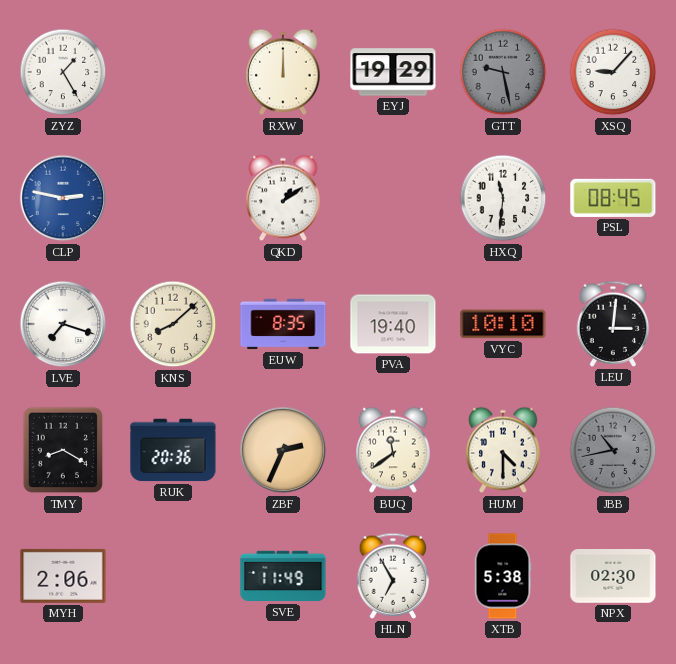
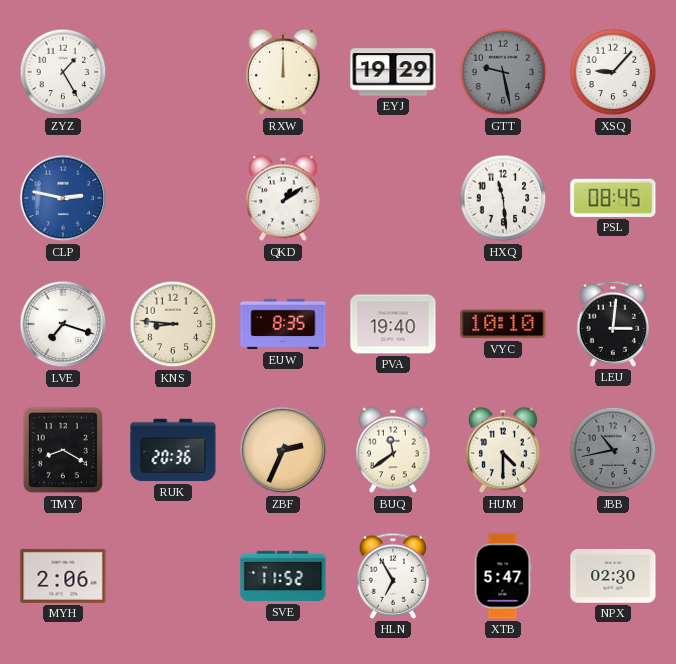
HXQ: 11:31 -> 11:29 (503, 198)
KNS: 8:08 -> 8:46 (173, 324)
SVE: 11:49 -> 11:52 (283, 576)
XTB: 5:38 -> 5:47 (503, 576)
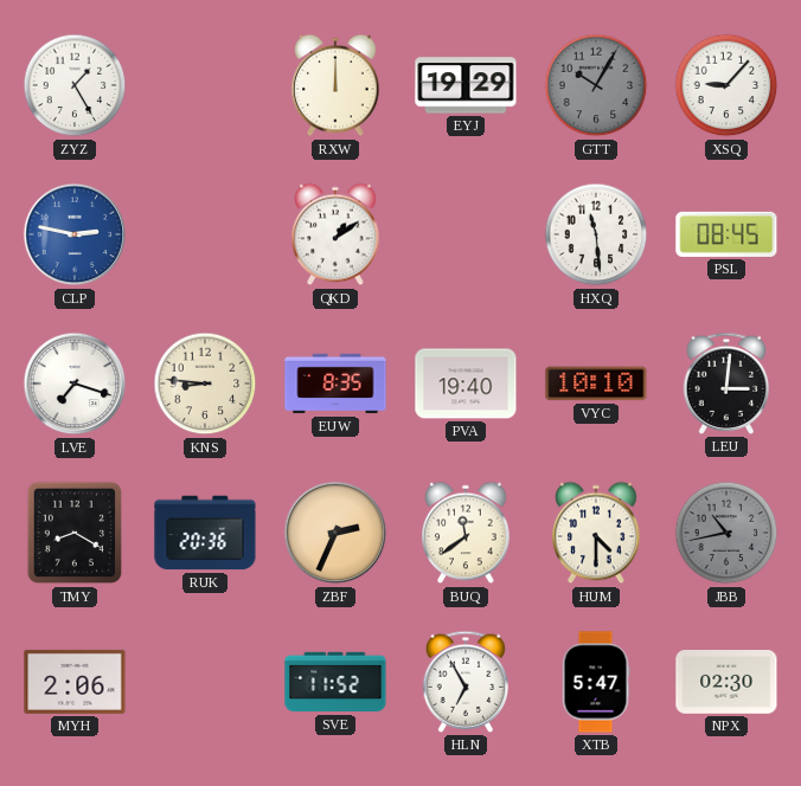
GTT: 9:28 -> 10:05 (596, 85)
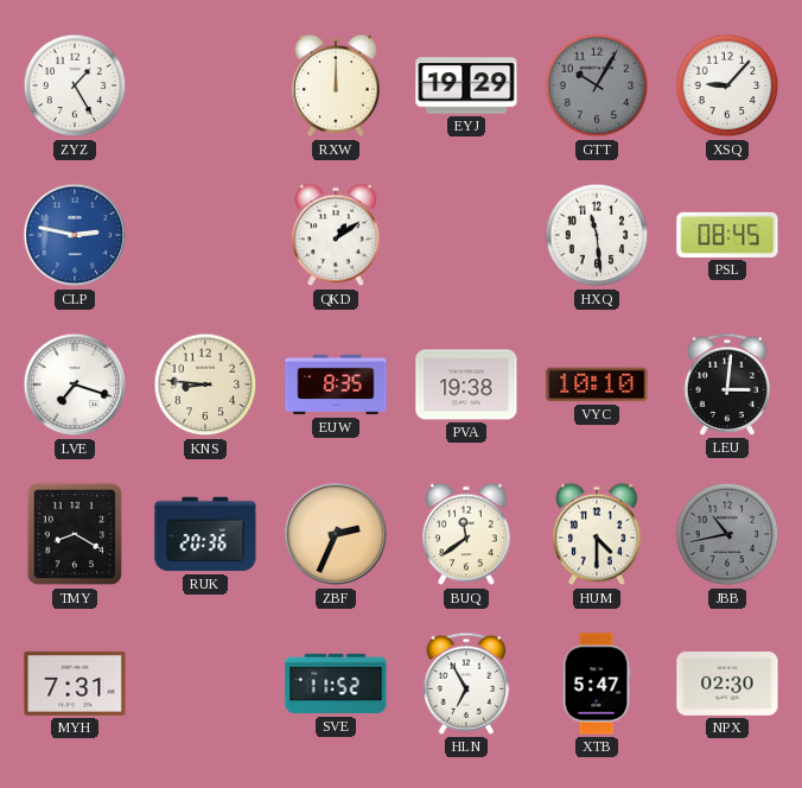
PVA: 19:40 -> 19:38 (466, 385)
MYH: 2:06 -> 7:31 (75, 684)
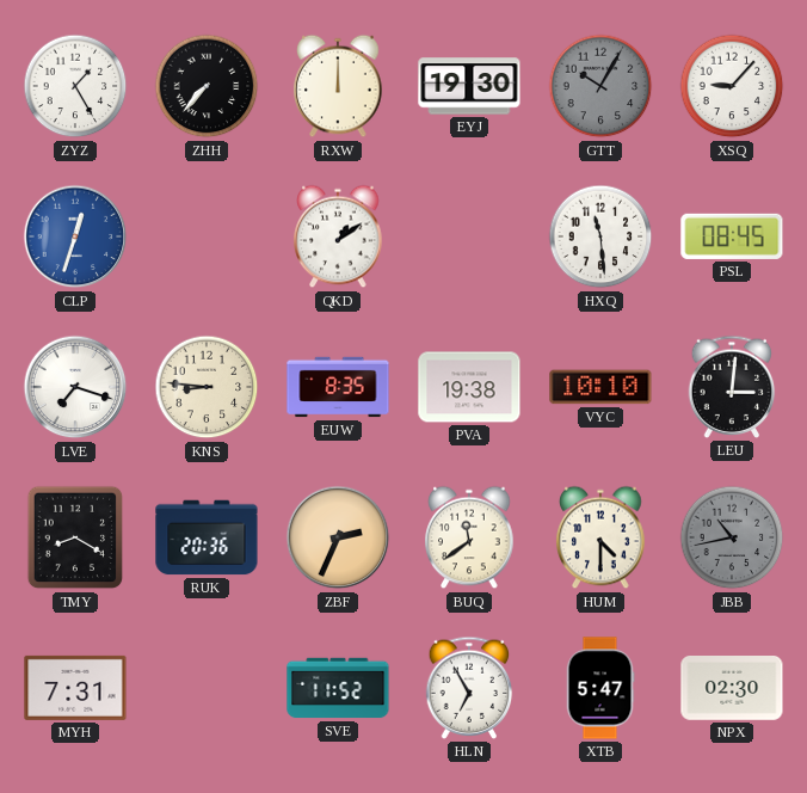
ZHH: none -> 7:37 (207, 86)
EYJ: 19:29 -> 19:30 (469, 86)
CLP: 2:47 -> 12:33 (75, 236)
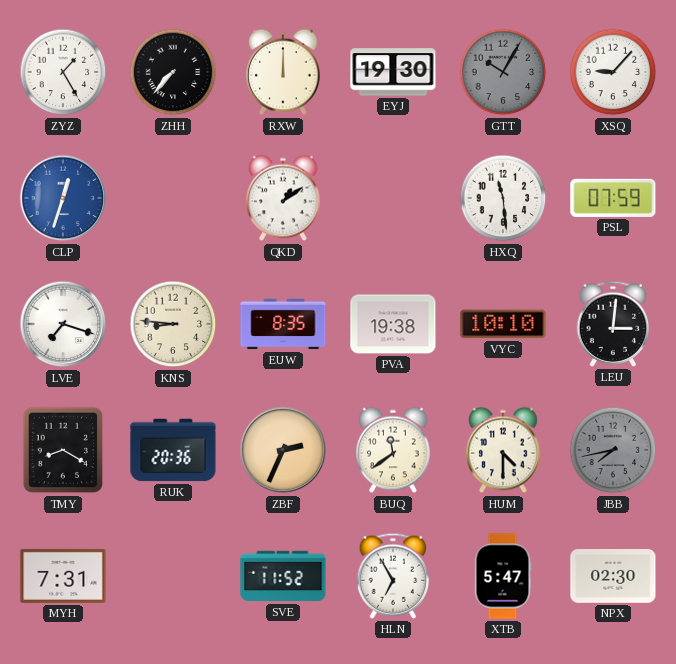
PSL: 08:45 -> 07:59 (613, 198)
JBB: 10:43 -> 7:43 (613, 450)
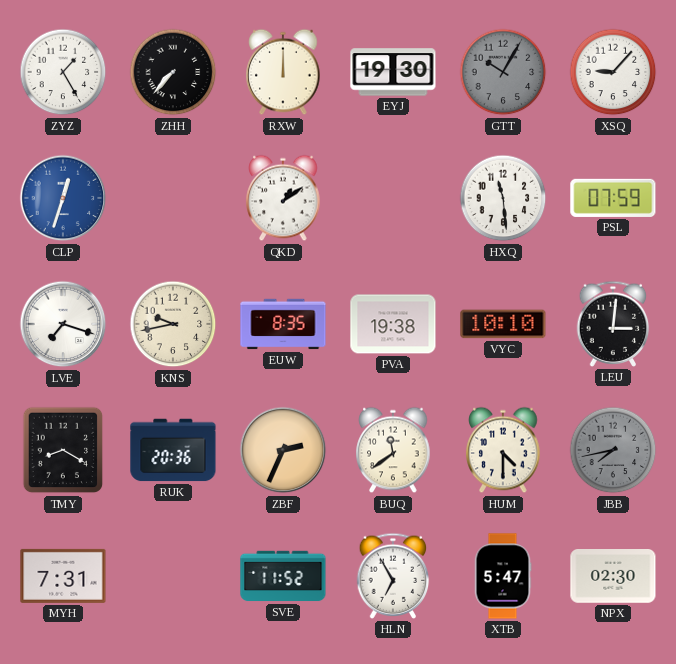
KNS: 8:46 -> 9:43 (173, 324)
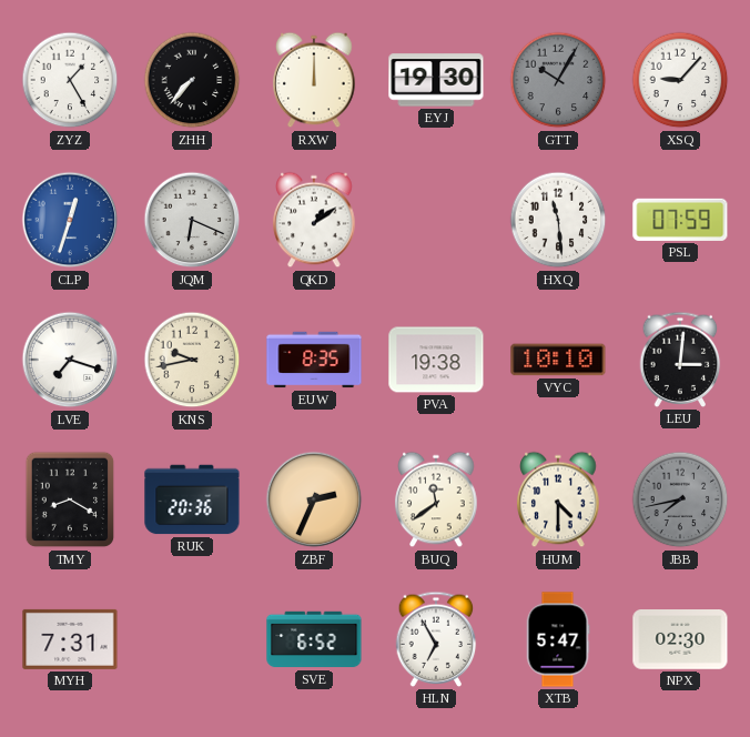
JQM: none -> 6:19 (192, 220)
SVE: 11:52 -> 6:52 (314, 639)
